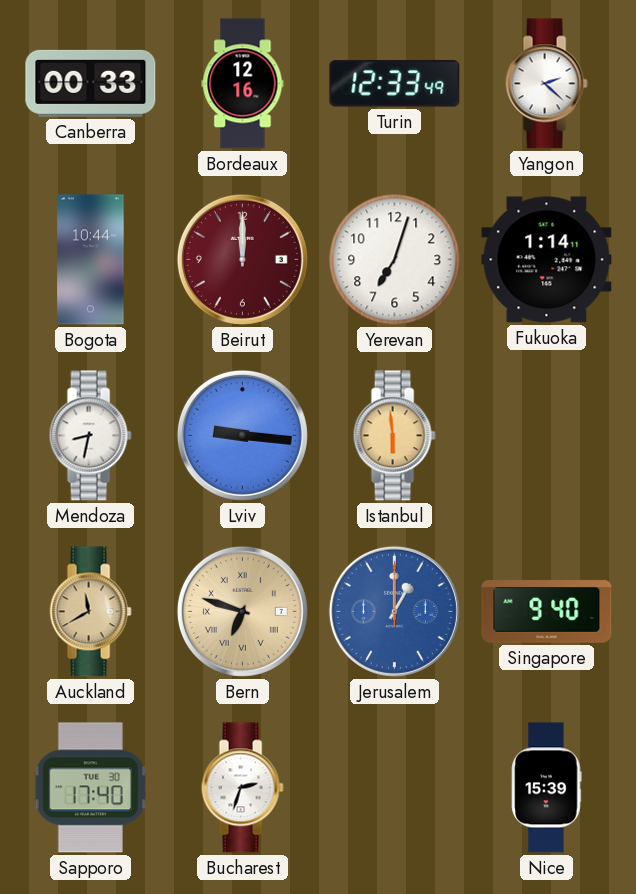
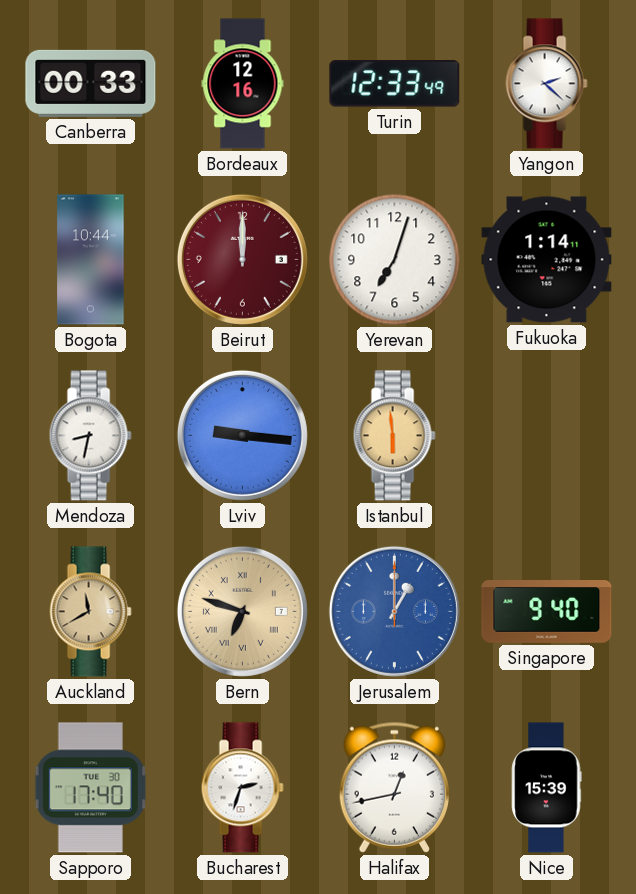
Halifax: none -> 12:43 (394, 787)
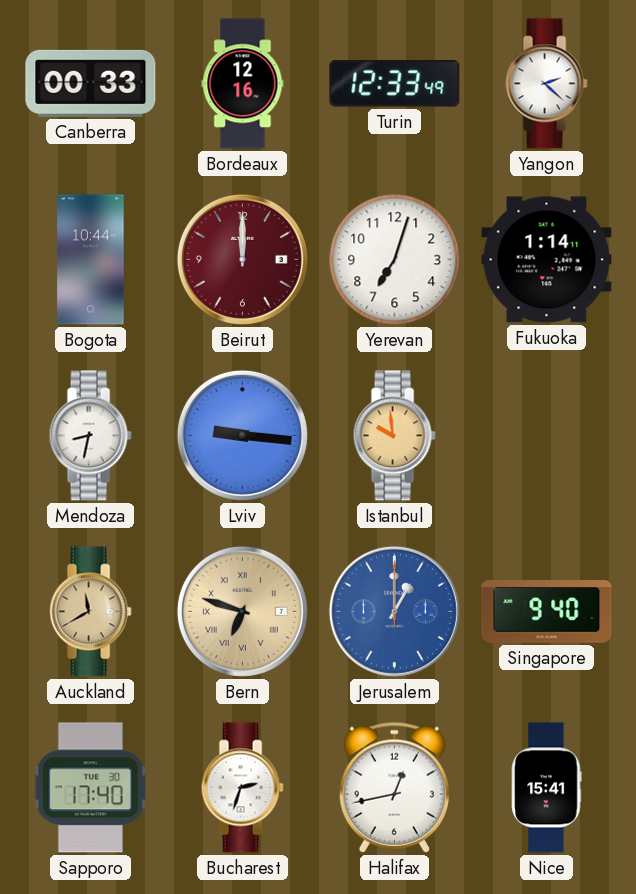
Istanbul: 5:59 -> 9:59 (394, 436)
Nice: 15:39 -> 15:41 (547, 788)
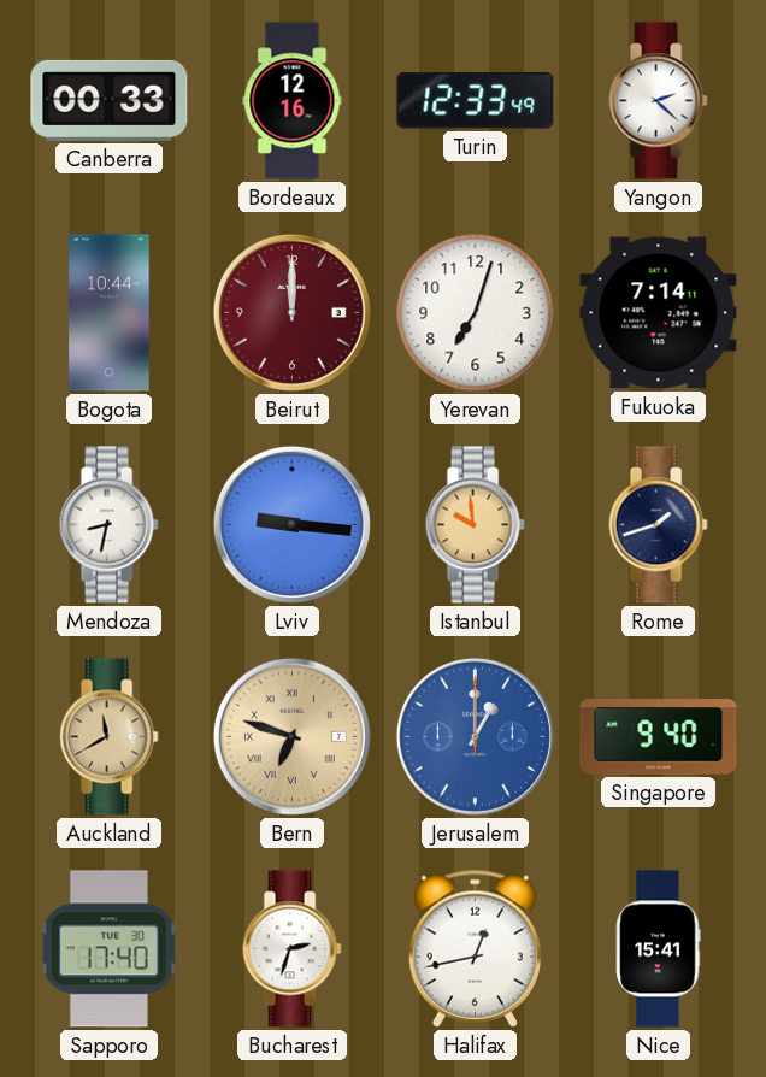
Fukuoka: 1:14 -> 7:14 (659, 313)
Rome: none -> 1:42 (658, 525)
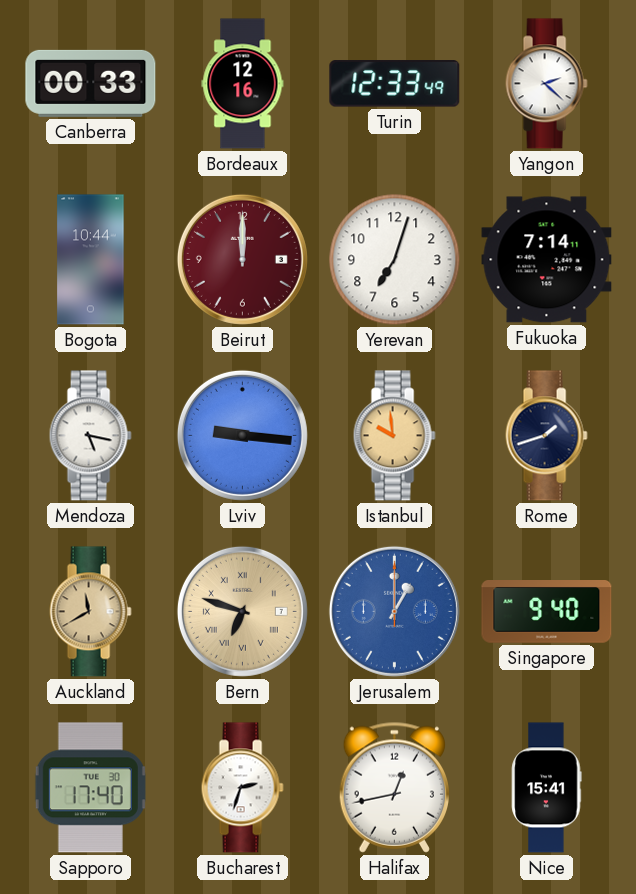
Mendoza: 8:32 -> 5:17 (90, 436)
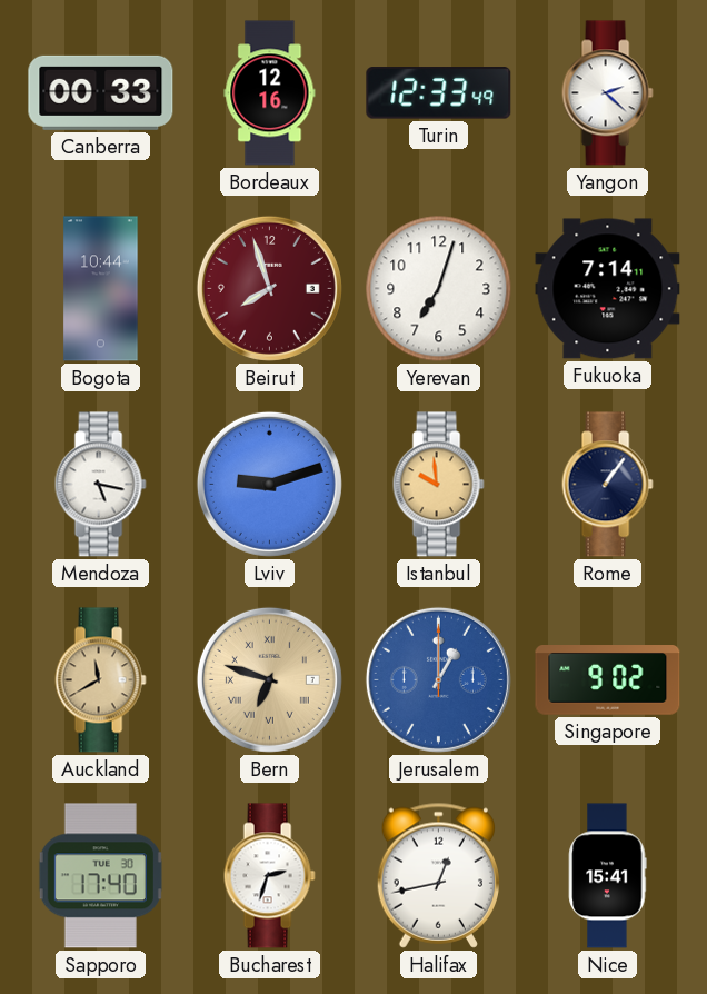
Beirut: 12:00 -> 7:57 (269, 288)
Lviv: 9:16 -> 9:12 (269, 484)
Rome: 1:42 -> 1:06 (607, 485)
Singapore: 9:40 -> 9:02 (608, 680)
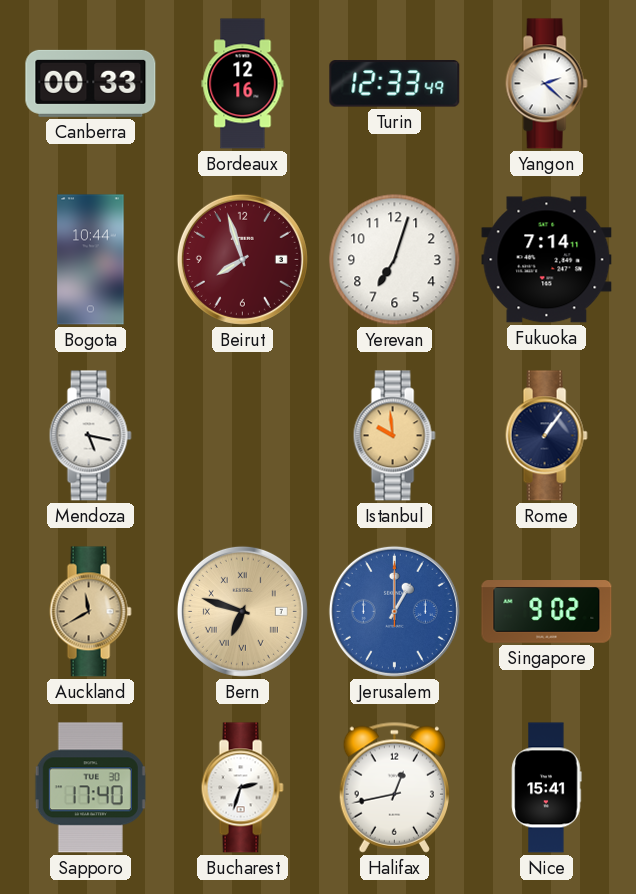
Lviv: 9:12 -> none (269, 484)
